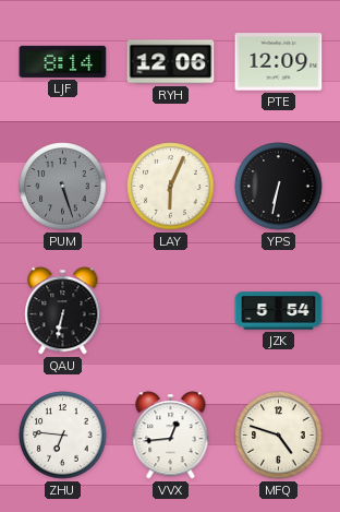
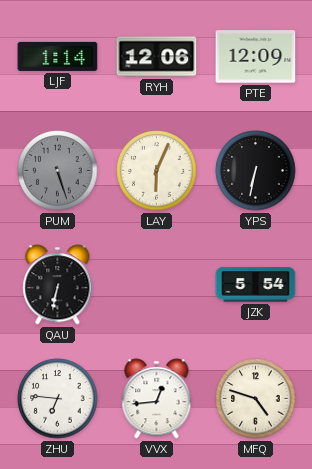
LJF: 8:14 -> 1:14 (58, 56)
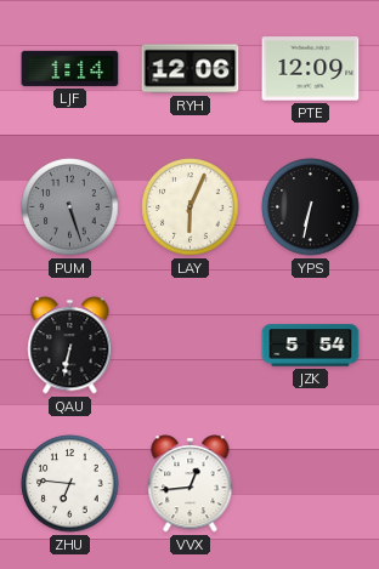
MFQ: 4:48 -> none (256, 399)
